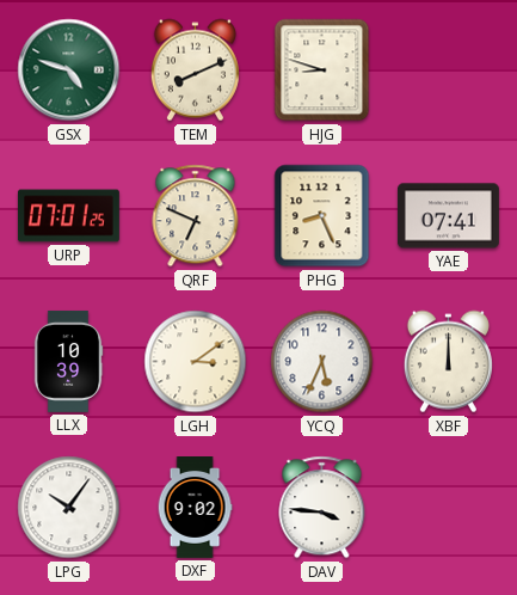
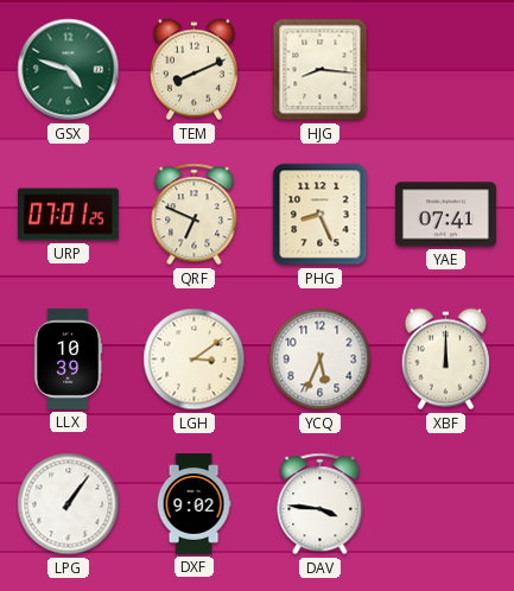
HJG: 8:48 -> 8:16 (321, 70)
LPG: 10:06 -> 1:06 (69, 504)
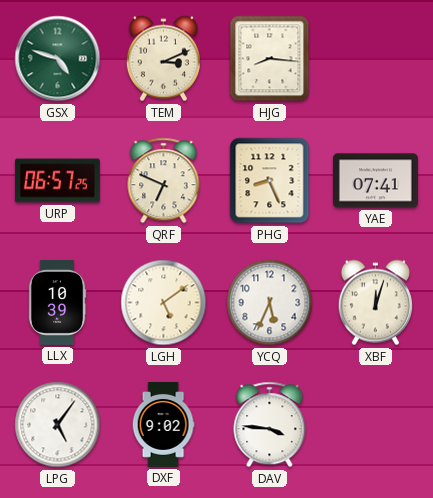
TEM: 8:11 -> 3:11 (163, 59)
URP: 07:01 -> 06:57 (57, 181)
LGH: 3:09 -> 5:09 (164, 303)
XBF: 12:00 -> 12:03 (375, 303)
LPG: 1:06 -> 5:06 (58, 425)
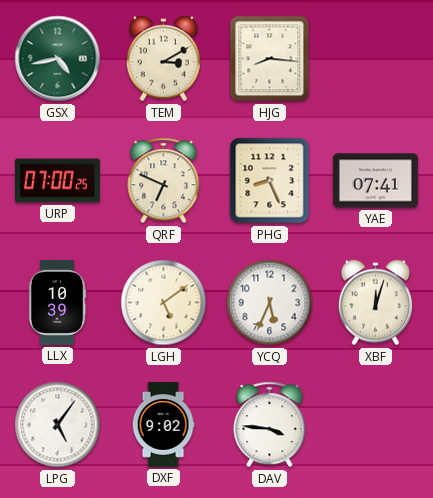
GSX: 4:48 -> 4:43 (58, 59)
TEM: 3:11 -> 3:10 (163, 59)
URP: 06:57 -> 07:00 (57, 181)
